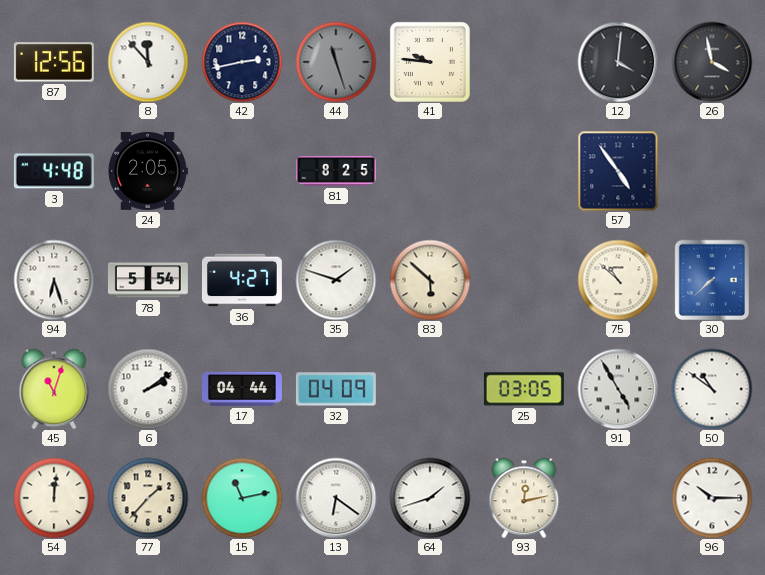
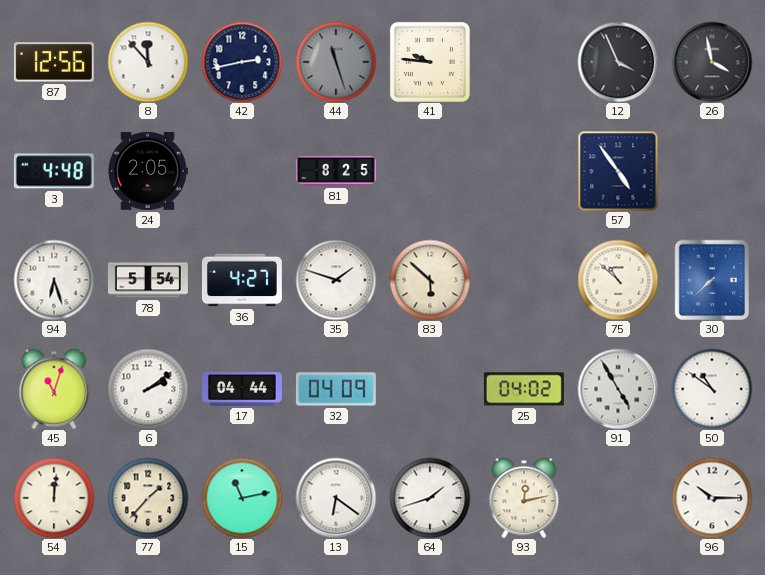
12: 4:01 -> 3:56 (618, 62)
25: 03:05 -> 04:02 (524, 389)
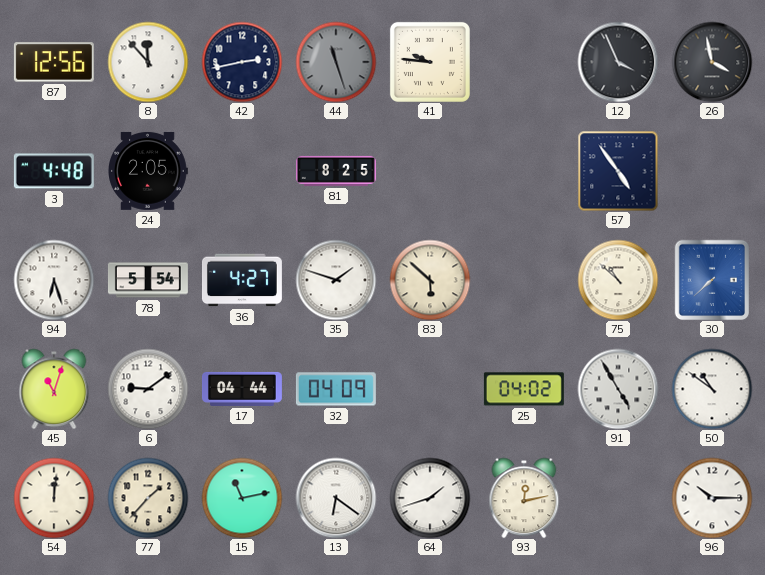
6: 2:09 -> 9:09 (148, 389)
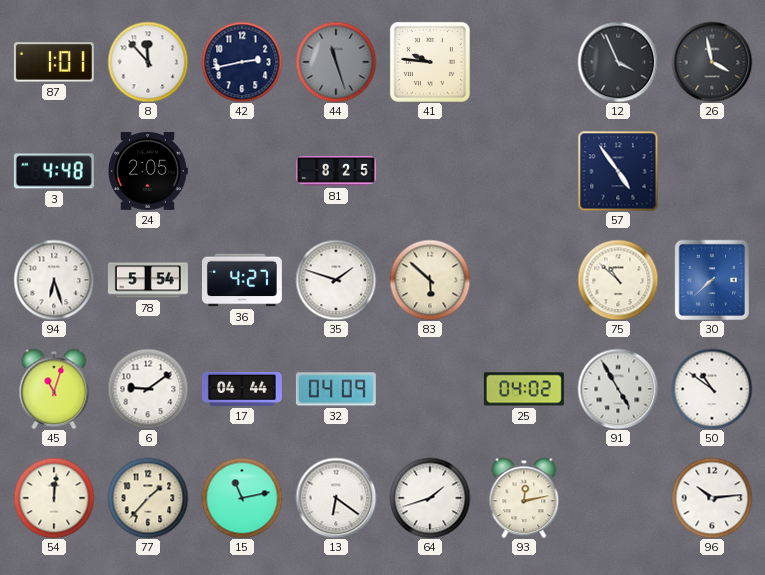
87: 12:56 -> 1:01 (54, 62)
96: 10:15 -> 10:14 (712, 498)
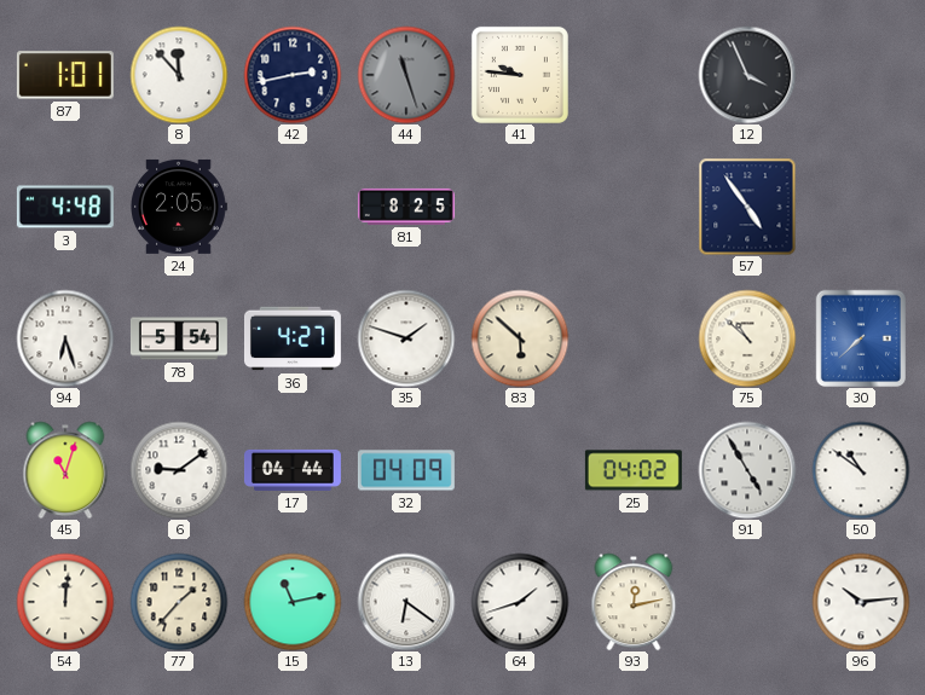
26: 3:58 -> none (712, 62)
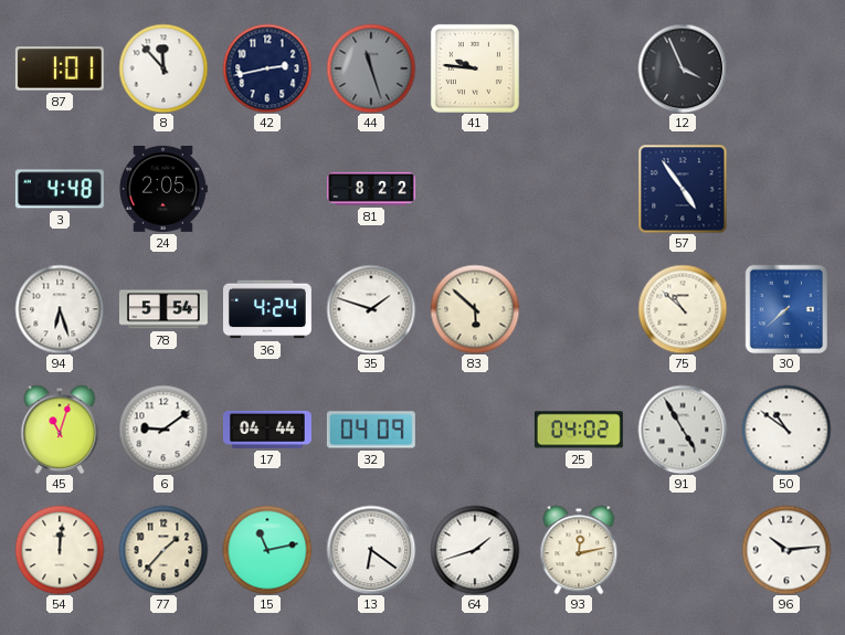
81: 8:25 -> 8:22 (371, 189)
36: 4:27 -> 4:24 (267, 309)
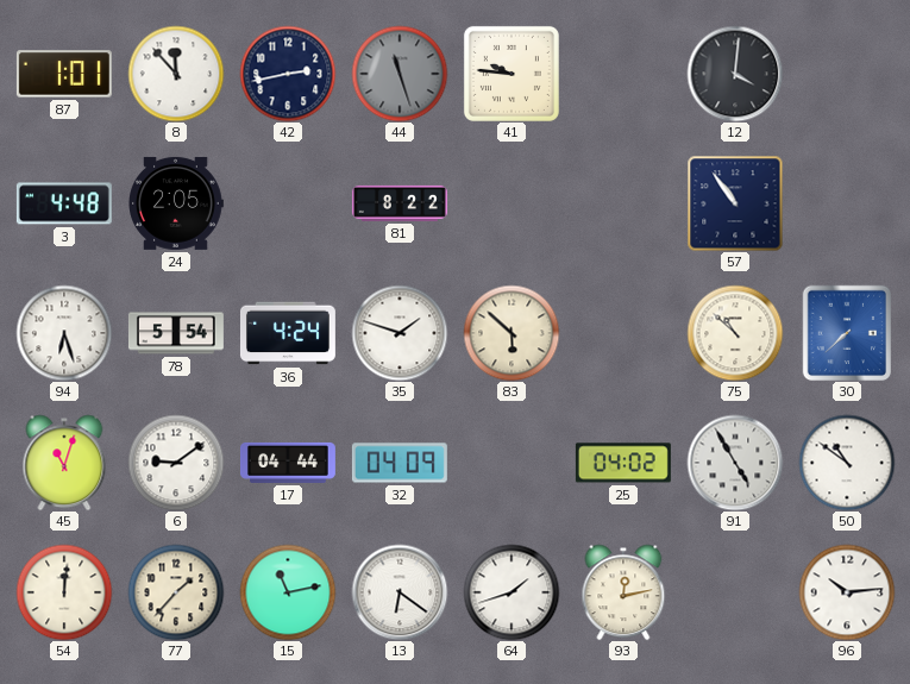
12: 3:56 -> 4:01 (735, 74)
57: 4:54 -> 10:54 (735, 203)
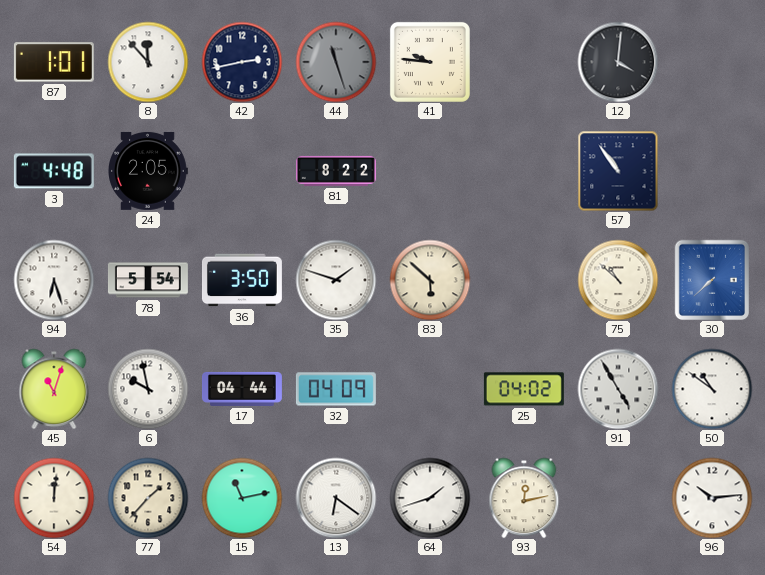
36: 4:24 -> 3:50 (242, 280)
6: 9:09 -> 9:58 (148, 389)
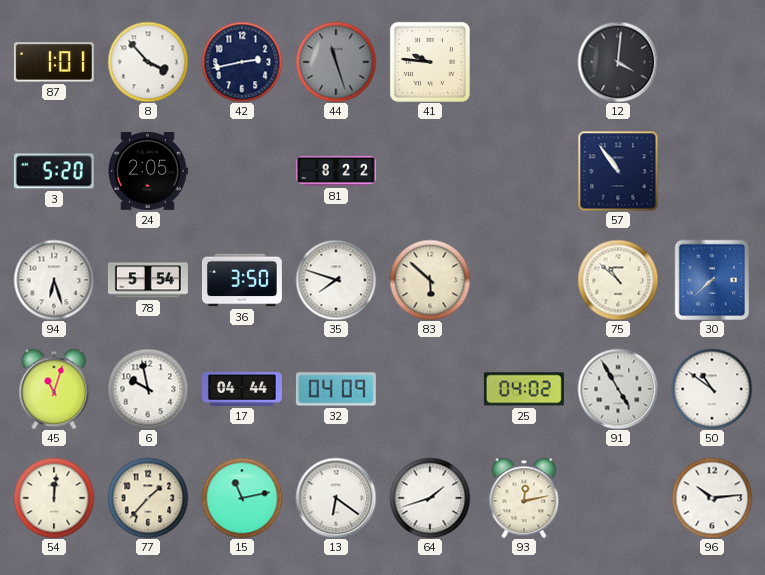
8: 11:53 -> 3:53 (148, 62)
3: 4:48 -> 5:20 (54, 171)
35: 1:48 -> 7:48 (336, 280)
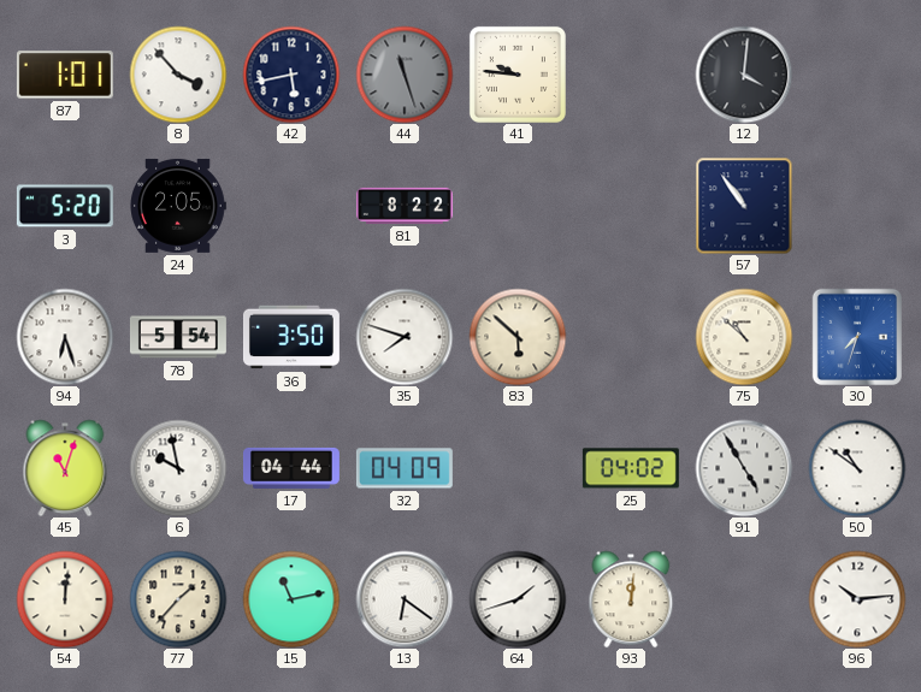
42: 2:43 -> 5:43 (291, 75)
30: 7:38 -> 7:33 (856, 337)
93: 12:13 -> 12:01 (631, 599)
